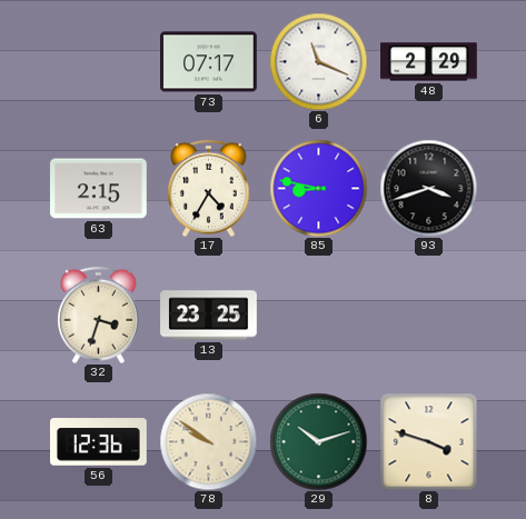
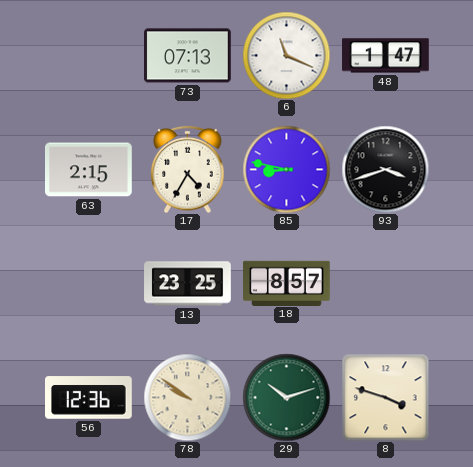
73: 07:17 -> 07:13 (188, 56)
48: 2:29 -> 1:47 (386, 56)
32: 3:33 -> none (99, 315)
18: none -> 8:57 (287, 283)
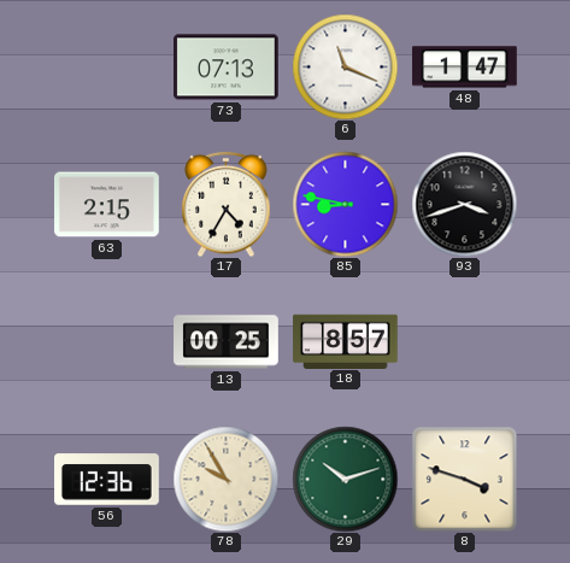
13: 23:25 -> 00:25 (227, 342)
78: 9:51 -> 9:55 (225, 479)
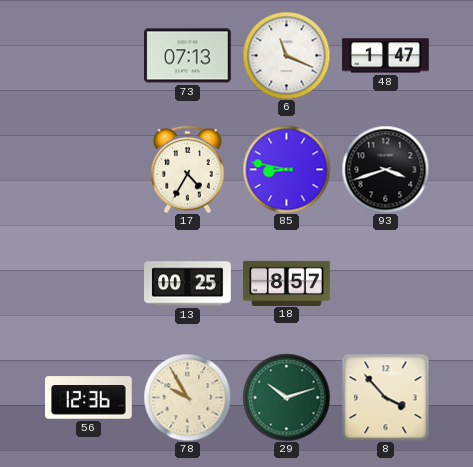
63: 2:15 -> none (107, 205)
8: 3:48 -> 3:53 (385, 397)
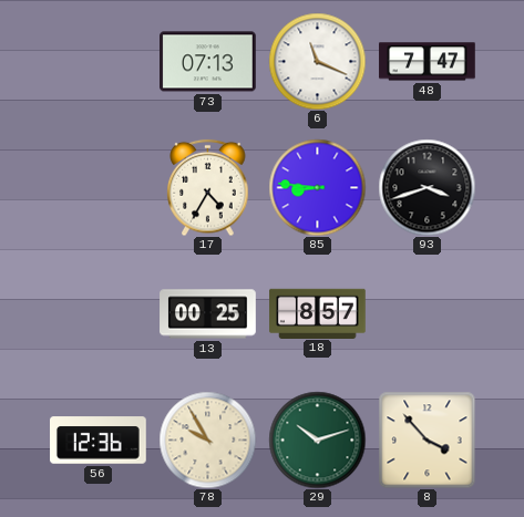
48: 1:47 -> 7:47 (428, 62)
85: 8:47 -> 8:46 (317, 187)
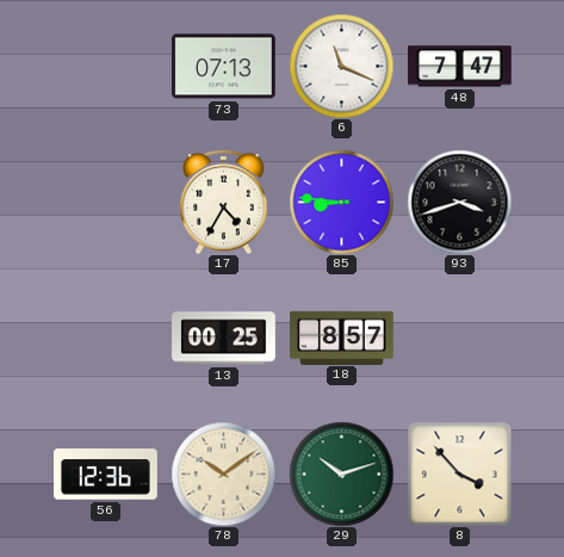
78: 9:55 -> 10:09 (223, 474)
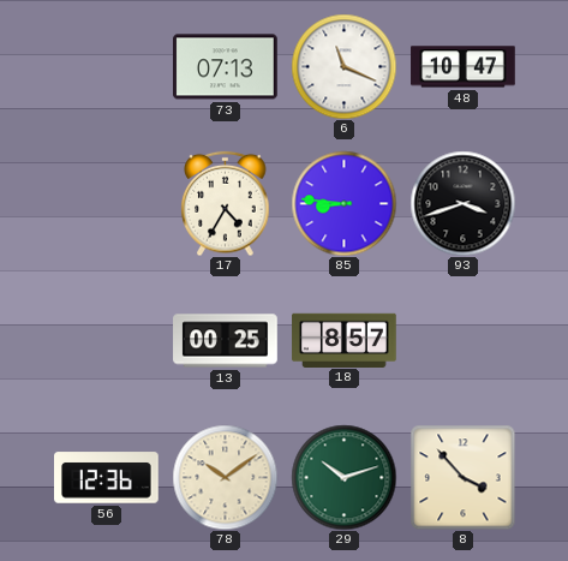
48: 7:47 -> 10:47 (464, 67)
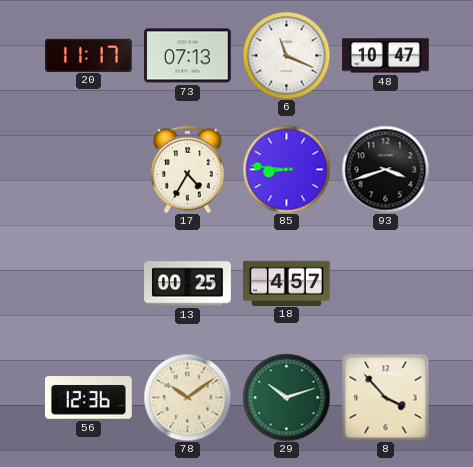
20: none -> 11:17 (89, 55)
18: 8:57 -> 4:57 (287, 283)
